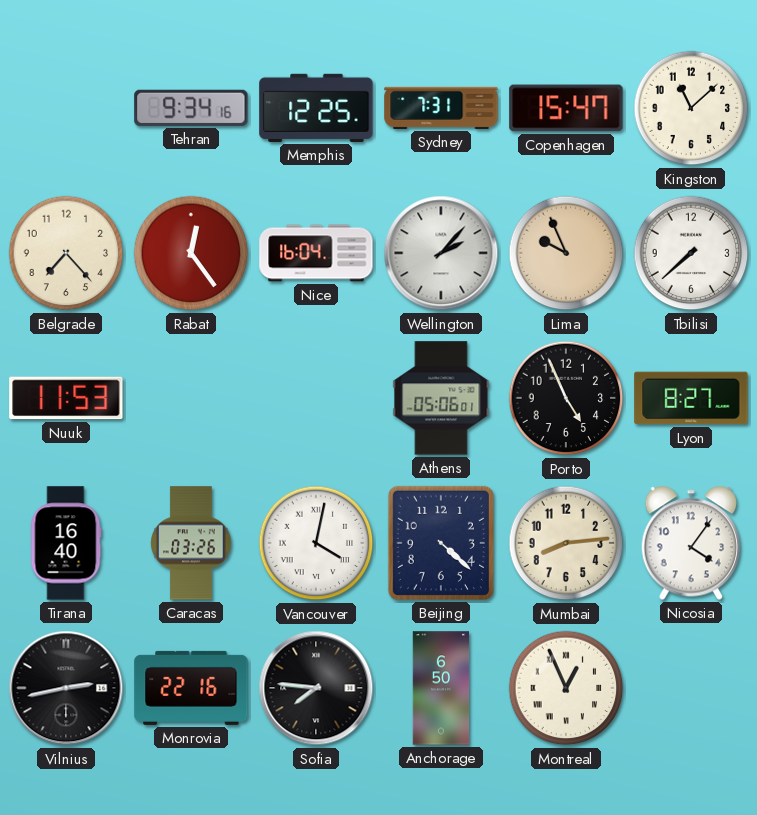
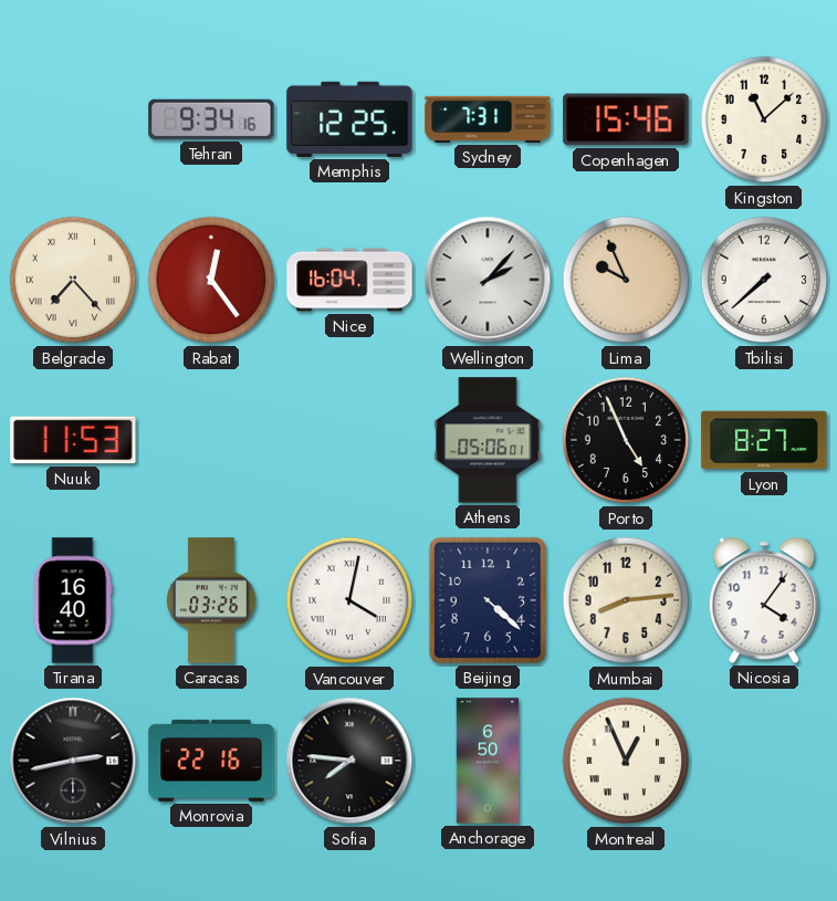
Copenhagen: 15:47 -> 15:46 (626, 119)
Belgrade numerals: Arabic -> Roman (73, 280)
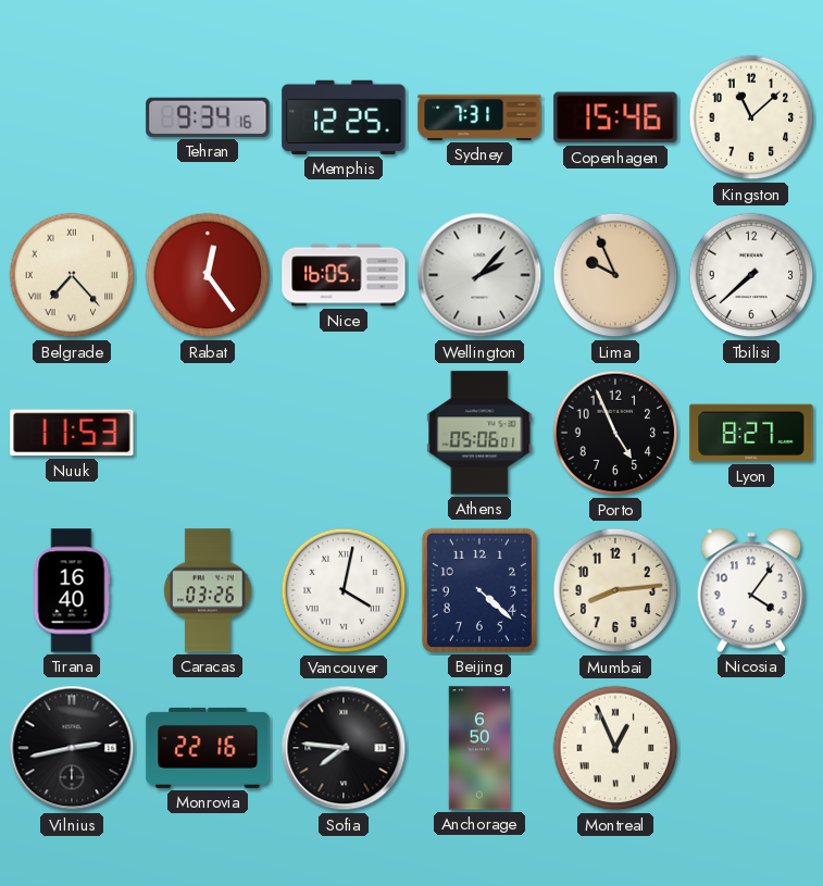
Nice: 16:04 -> 16:05 (344, 275)
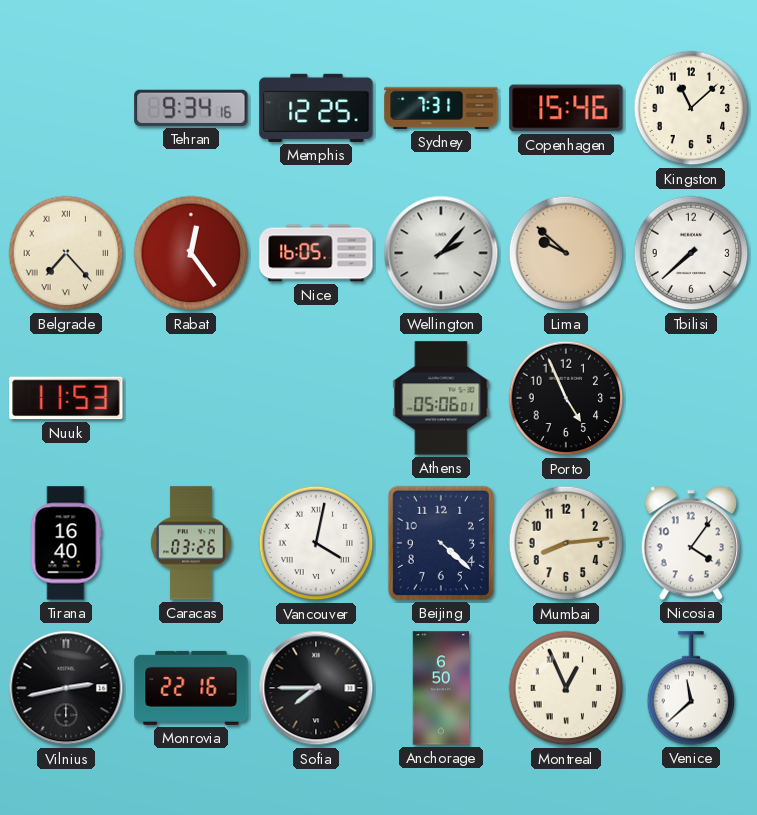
Lima: 9:56 -> 9:52 (566, 253)
Lyon: 8:27 -> none (751, 433)
Sofia: 7:46 -> 7:45 (316, 688)
Venice: none -> 11:38 (691, 688)
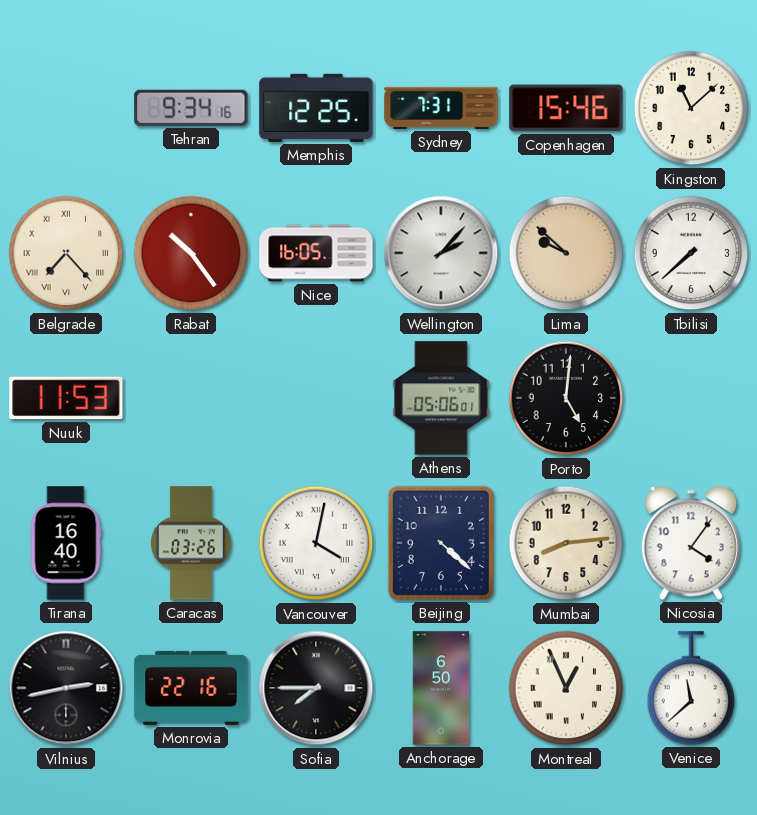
Rabat: 12:24 -> 10:24 (191, 253)
Porto: 4:56 -> 5:01 (566, 398)
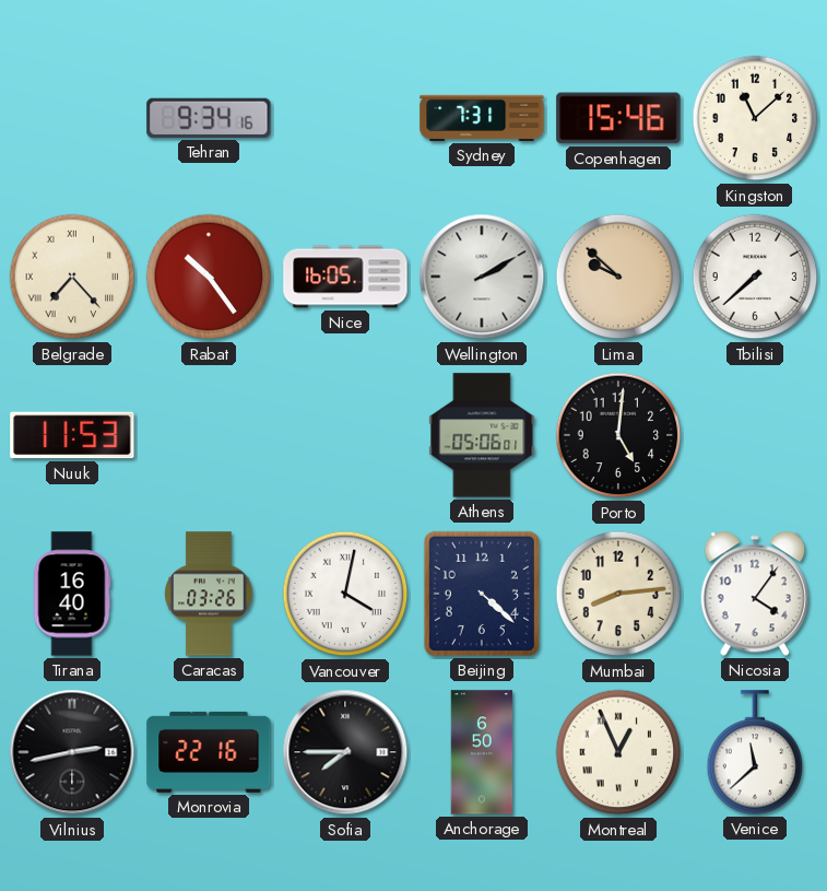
Memphis: 12:25 -> none (316, 108)
Wellington: 2:07 -> 2:10 (482, 277)
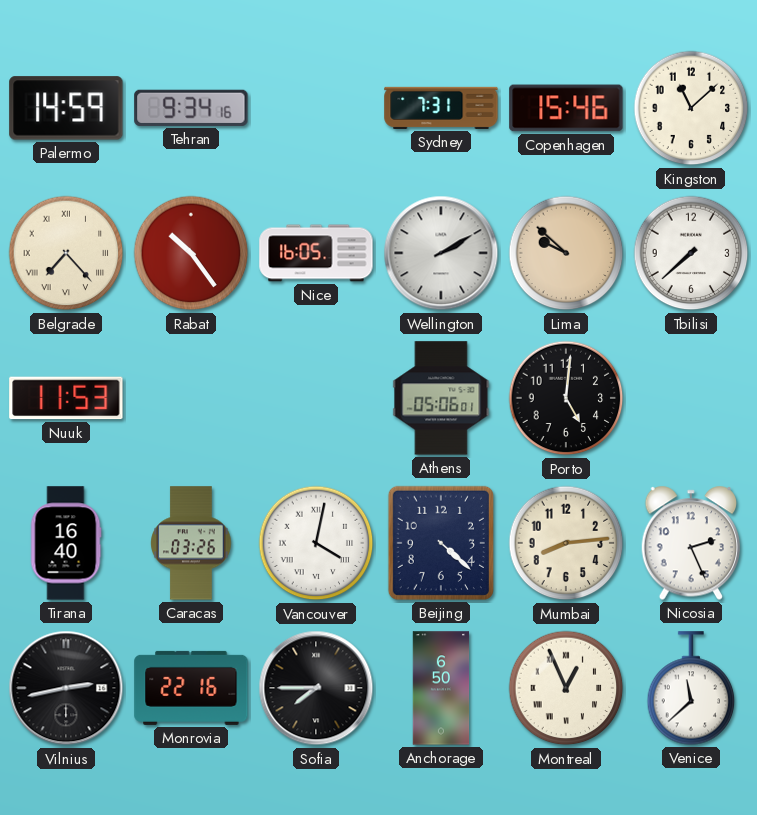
Palermo: none -> 14:59 (66, 108)
Nicosia: 4:06 -> 2:26 (691, 543)
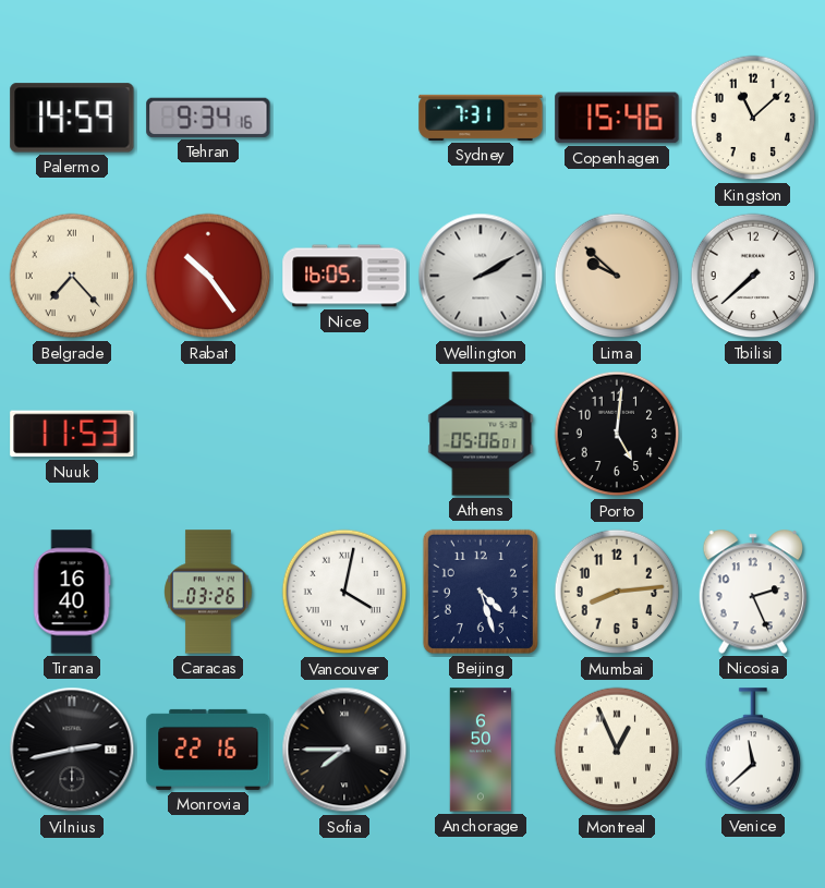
Beijing: 4:22 -> 4:27 (481, 592)
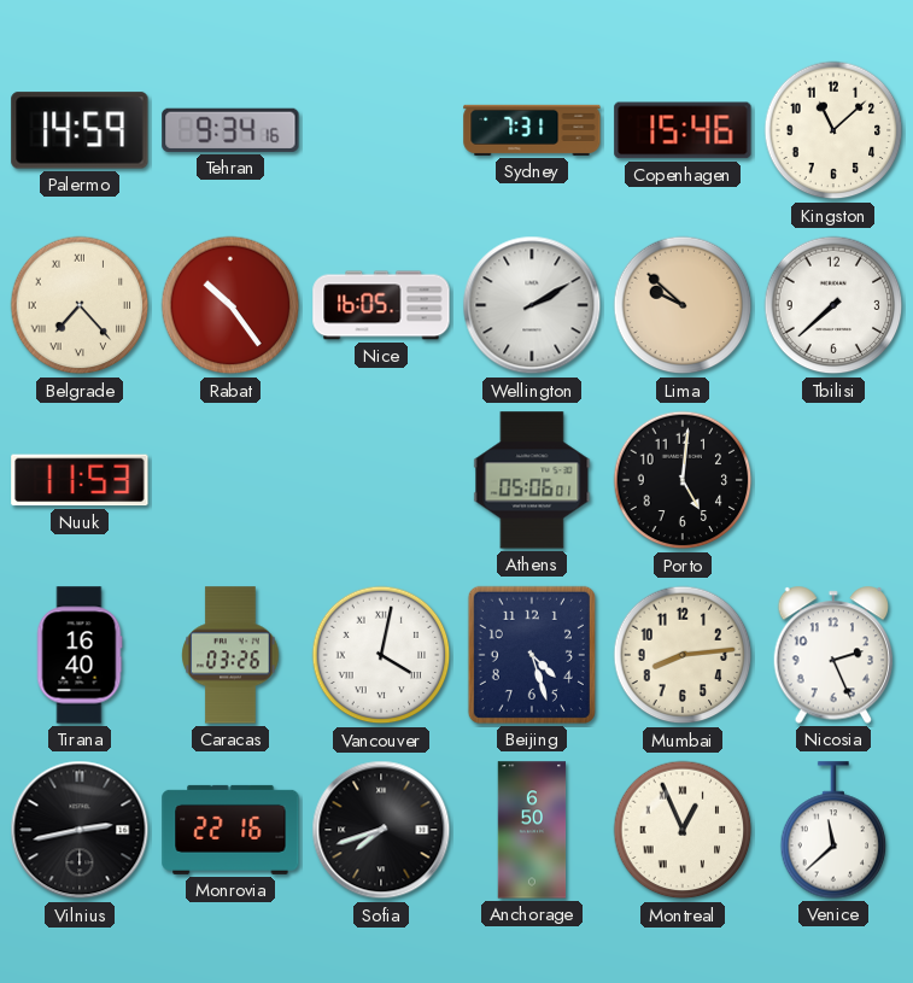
Sofia: 7:45 -> 7:42 (381, 830)
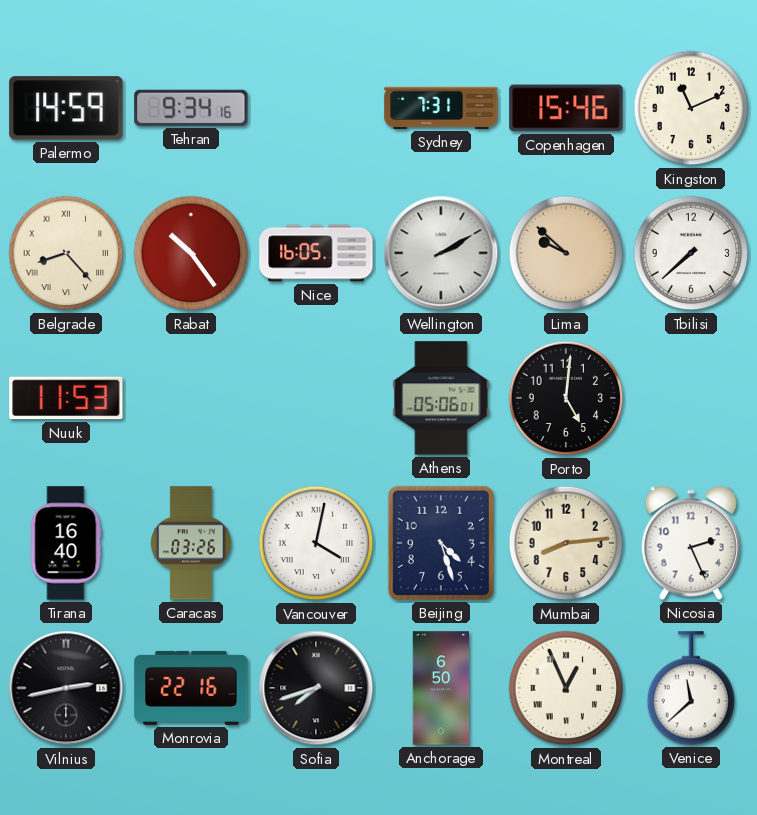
Kingston: 11:08 -> 11:11 (691, 108)
Belgrade: 7:23 -> 8:23 (66, 253)
